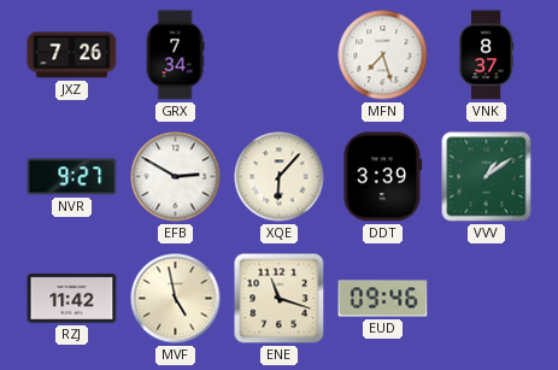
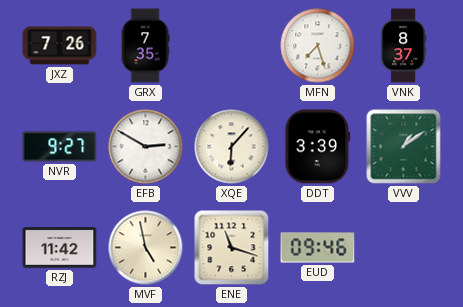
GRX: 7:34 -> 7:35 (145, 46)
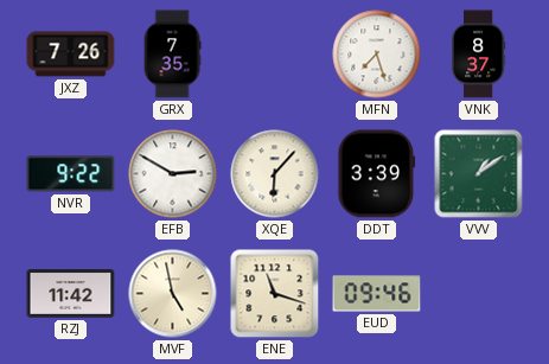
NVR: 9:27 -> 9:22 (71, 174)
